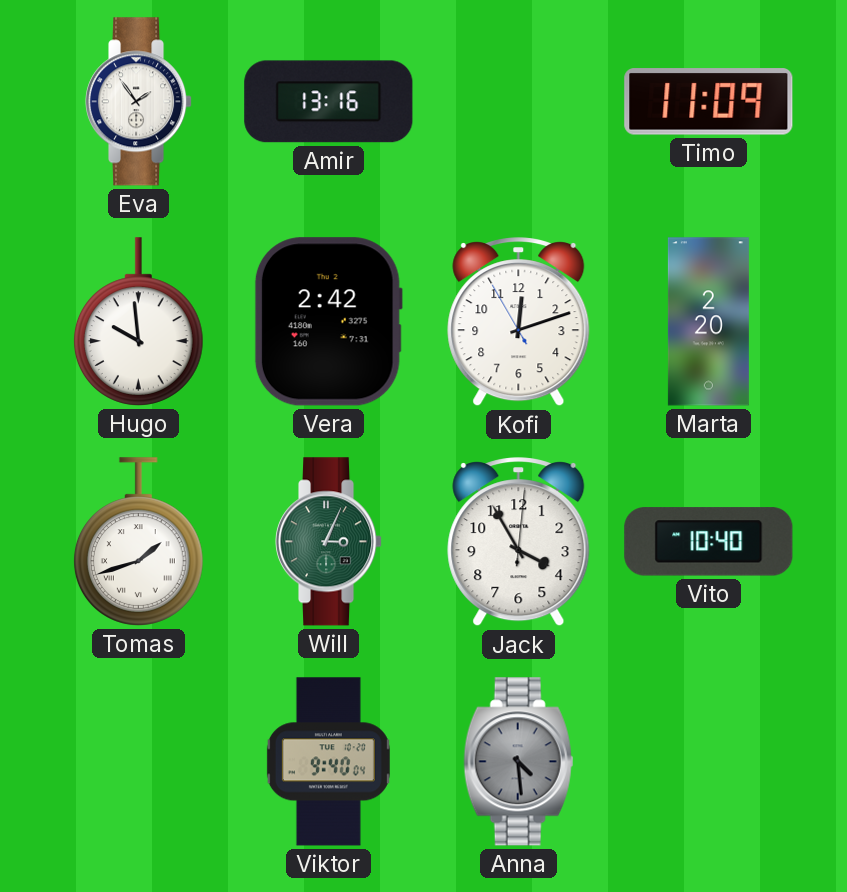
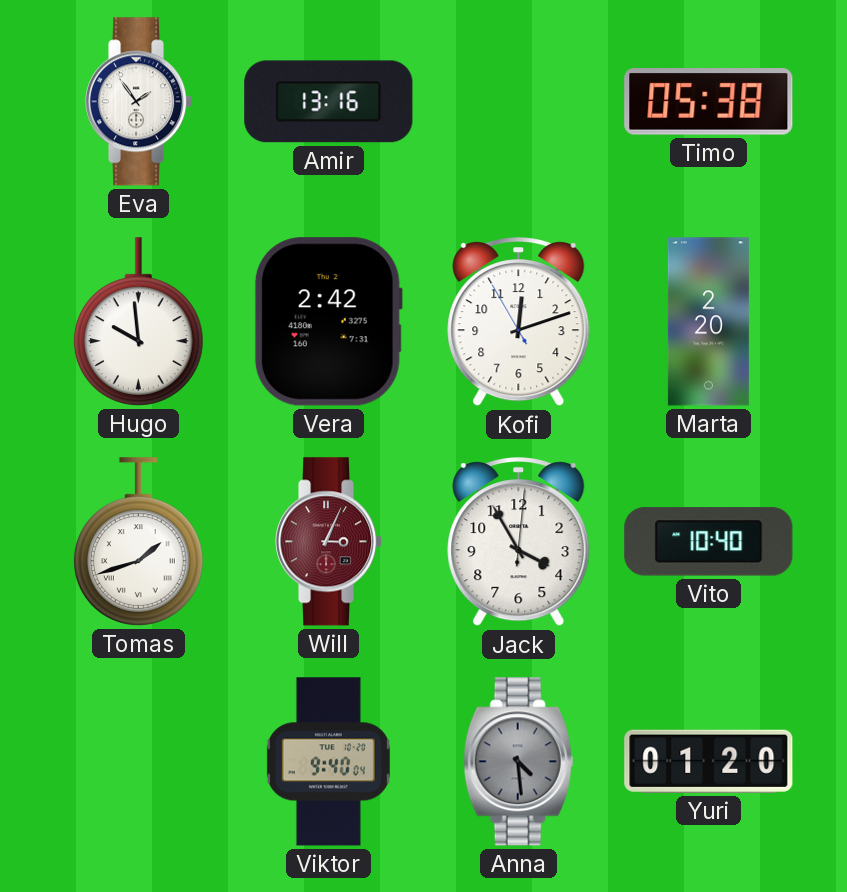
Timo: 11:09 -> 05:38 (709, 102)
Will dial: green -> burgundy (329, 542)
Yuri: none -> 01:20 (709, 761)
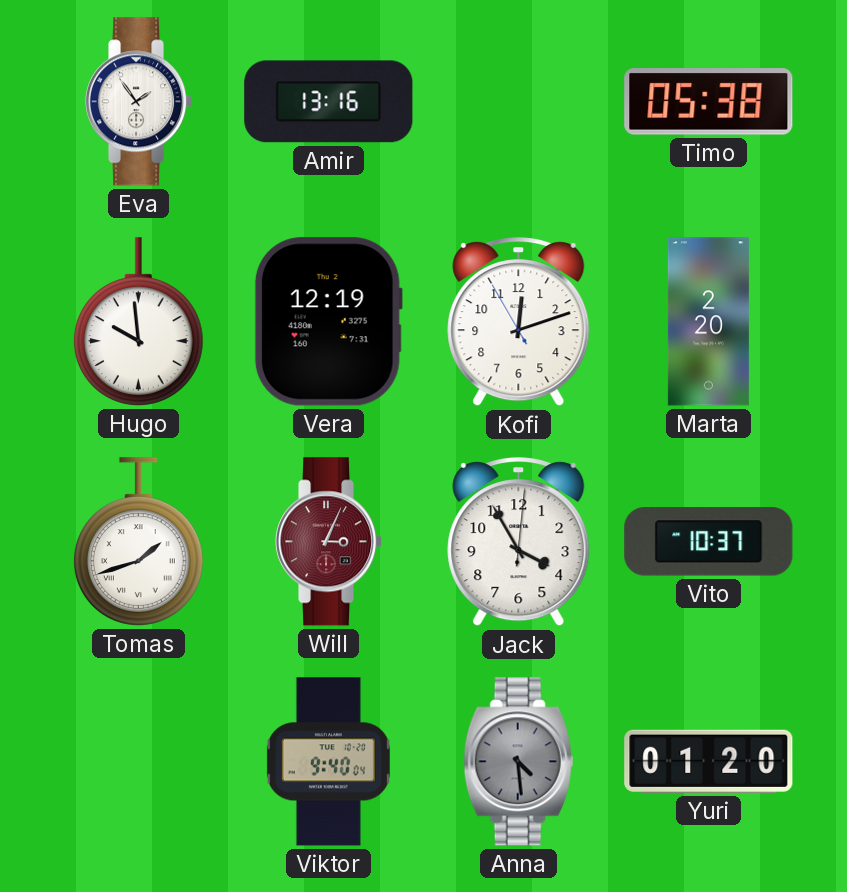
Vera: 2:42 -> 12:19 (328, 322)
Vito: 10:40 -> 10:37 (709, 542)
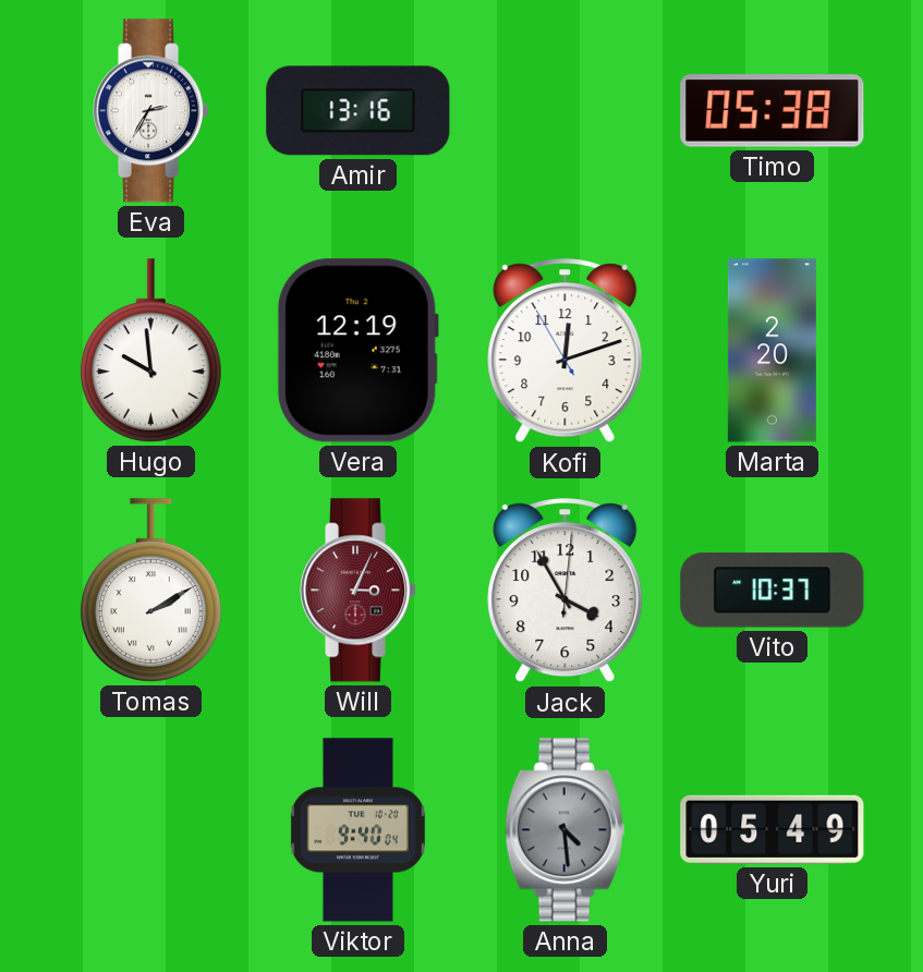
Eva: 1:54 -> 2:35 (151, 111)
Tomas: 1:42 -> 2:10 (150, 591)
Yuri: 01:20 -> 05:49 (773, 829)
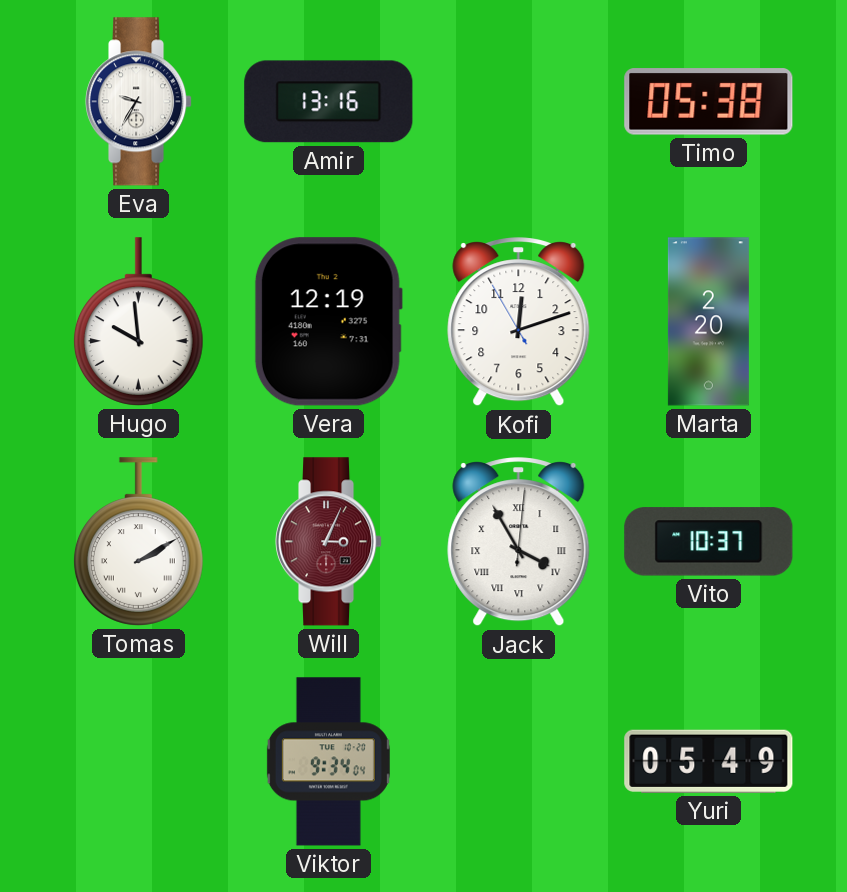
Eva: 2:35 -> 9:35 (139, 102)
Jack numerals: Arabic -> Roman (519, 542)
Viktor: 9:40 -> 9:34 (328, 762)
Anna: 4:29 -> none (566, 830)
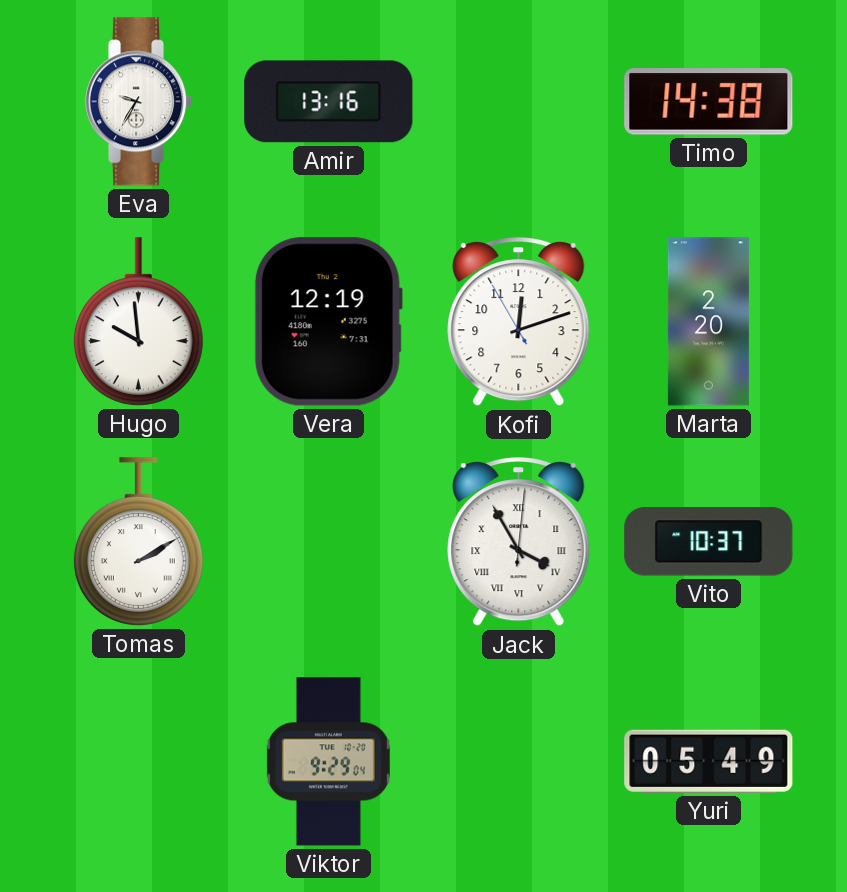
Timo: 05:38 -> 14:38 (709, 102)
Will: 3:04 -> none (329, 542)
Viktor: 9:34 -> 9:29 (328, 762)
